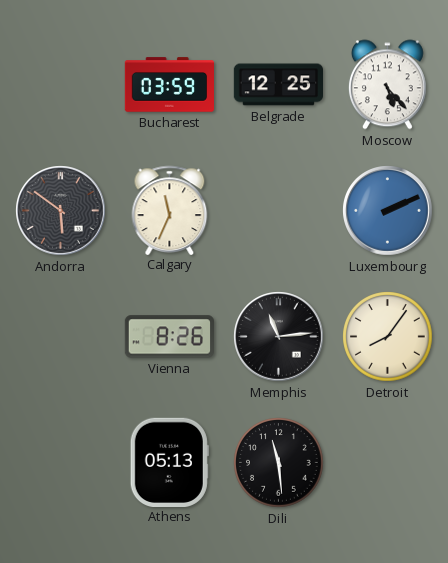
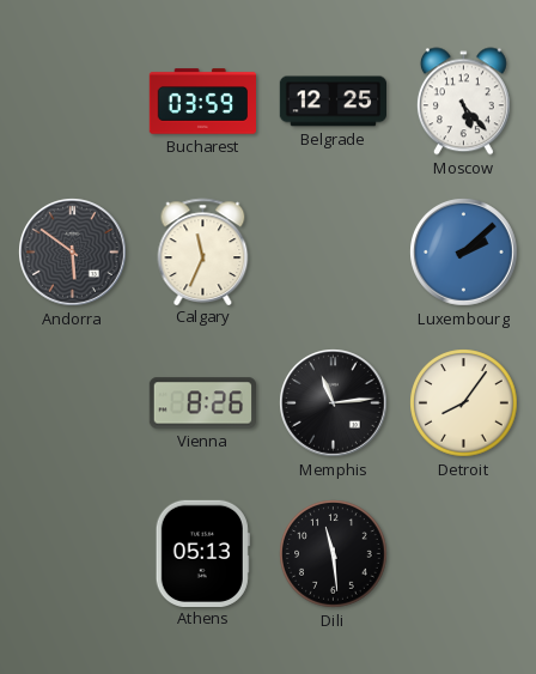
Luxembourg: 2:11 -> 2:08 (464, 253)
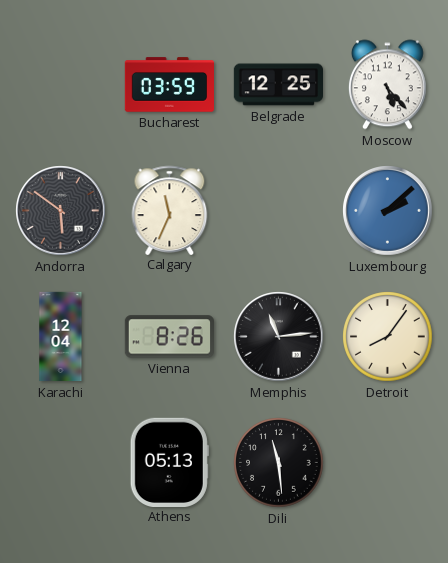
Karachi: none -> 12:04 (61, 337)
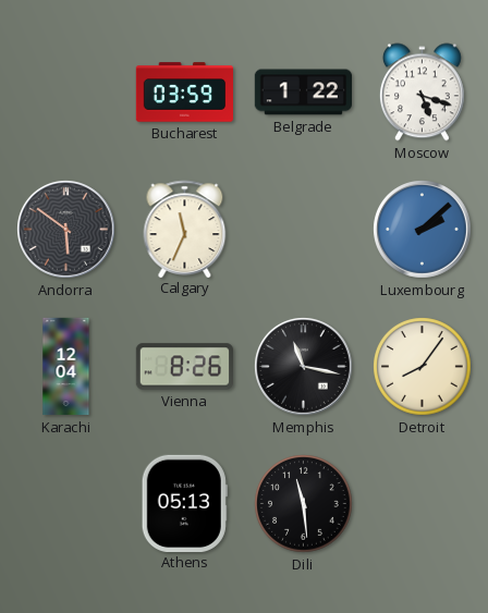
Belgrade: 12:25 -> 1:22 (304, 93)
Moscow: 5:23 -> 5:18 (422, 93)
Memphis: 11:14 -> 11:17 (304, 367)
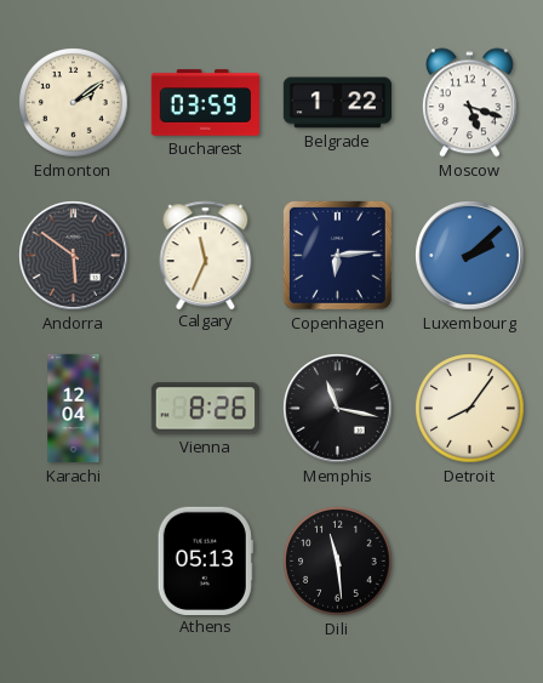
Edmonton: none -> 2:09 (74, 103)
Copenhagen: none -> 6:14 (337, 255)
